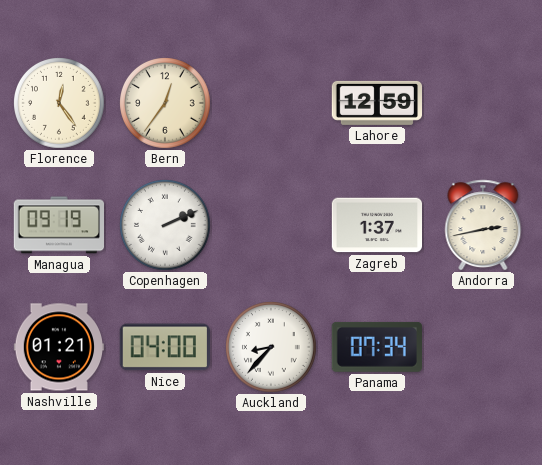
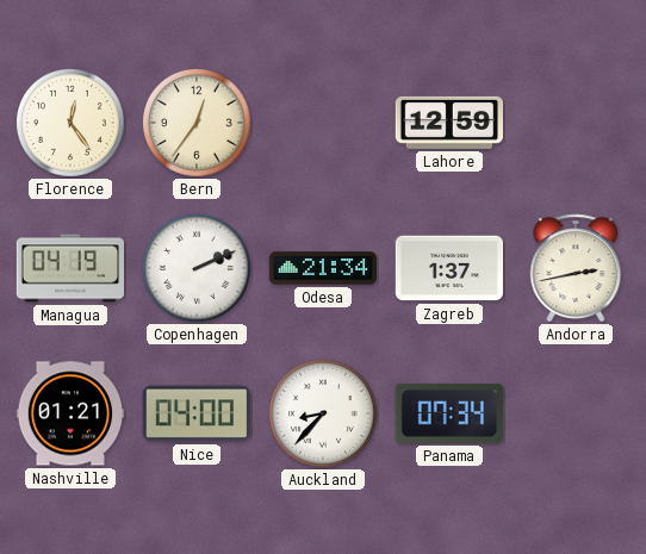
Managua: 09:19 -> 04:19 (69, 268)
Odesa: none -> 21:34 (322, 268)
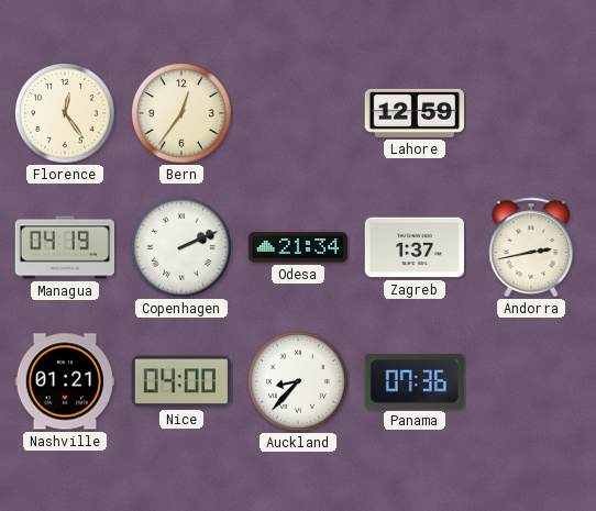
Panama: 07:34 -> 07:36 (415, 381)
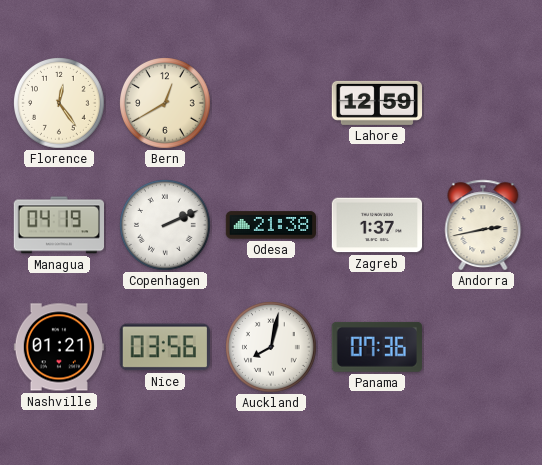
Bern: 12:36 -> 12:40 (166, 104)
Odesa: 21:34 -> 21:38 (270, 225)
Nice: 04:00 -> 03:56 (165, 347)
Auckland: 8:37 -> 8:02 (272, 348)
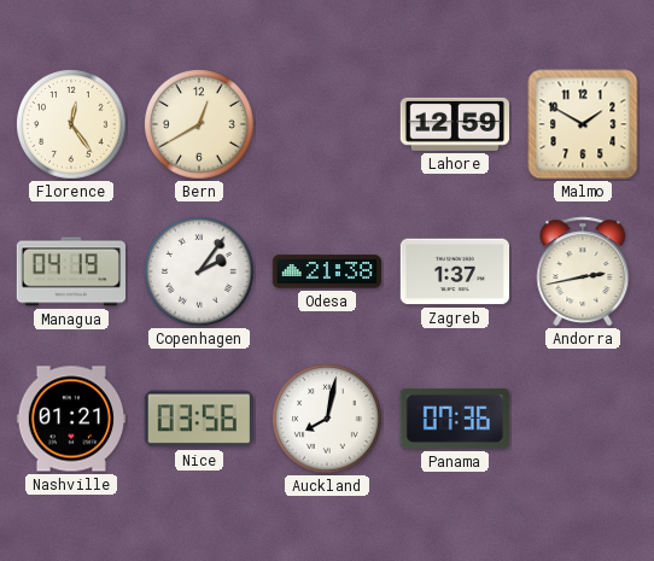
Malmo: none -> 1:50 (583, 124)
Copenhagen: 2:11 -> 2:06 (200, 273)
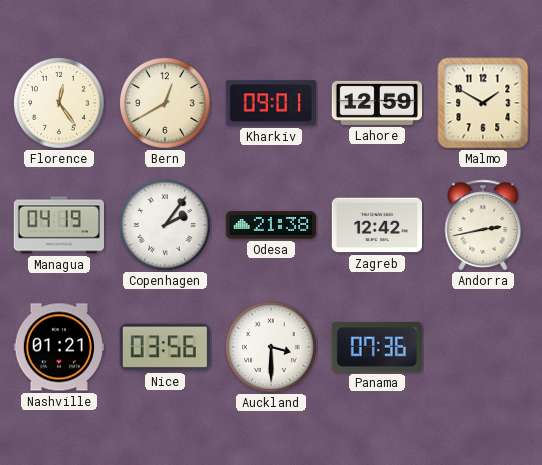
Kharkiv: none -> 09:01 (270, 103)
Zagreb: 1:37 -> 12:42 (376, 225)
Auckland: 8:02 -> 3:30 (272, 348)
